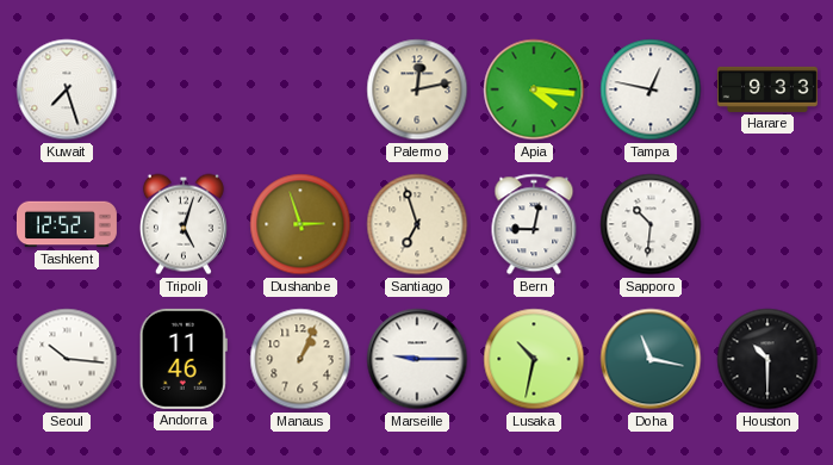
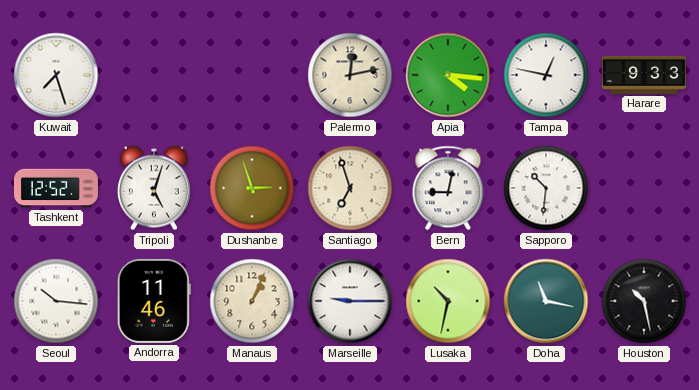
Houston: 10:30 -> 10:28 (644, 301)
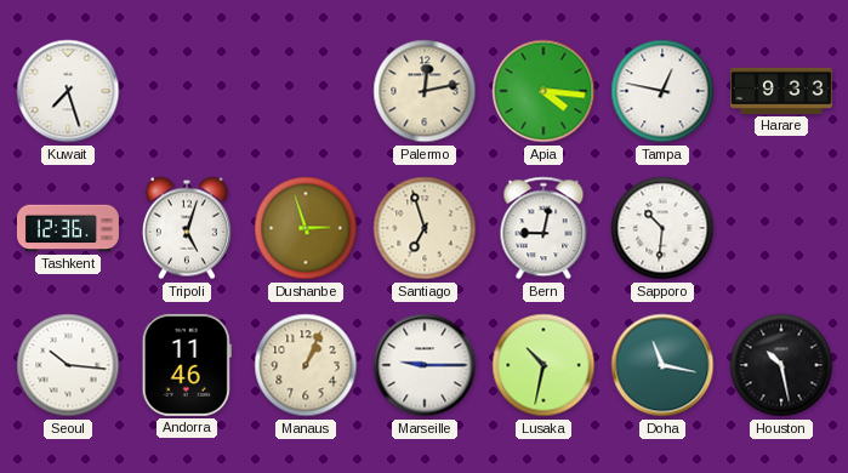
Tashkent: 12:52 -> 12:36 (68, 228)
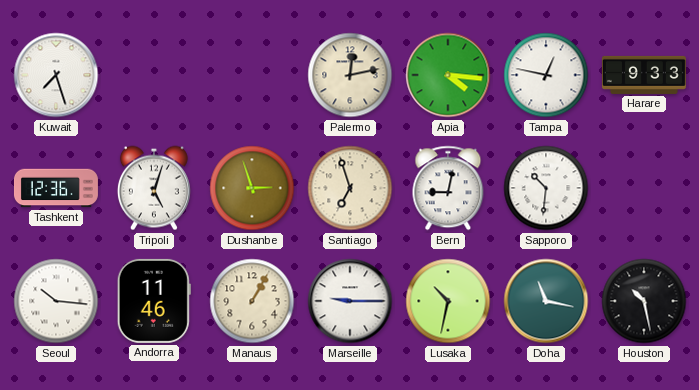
Manaus: 1:04 -> 1:05 (252, 301)
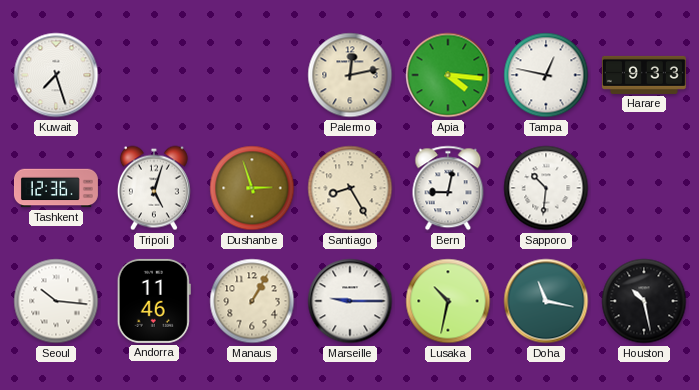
Santiago: 6:57 -> 8:25 (350, 188)
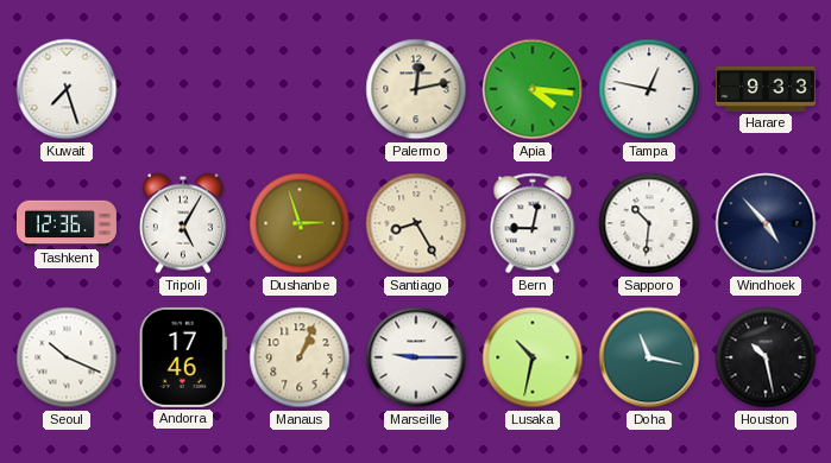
Tripoli: 5:03 -> 5:05 (183, 223)
Windhoek: none -> 4:53 (766, 223)
Seoul: 10:16 -> 10:19 (67, 357)
Andorra: 11:46 -> 17:46 (183, 357)
Manaus: 1:05 -> 1:04 (300, 357)
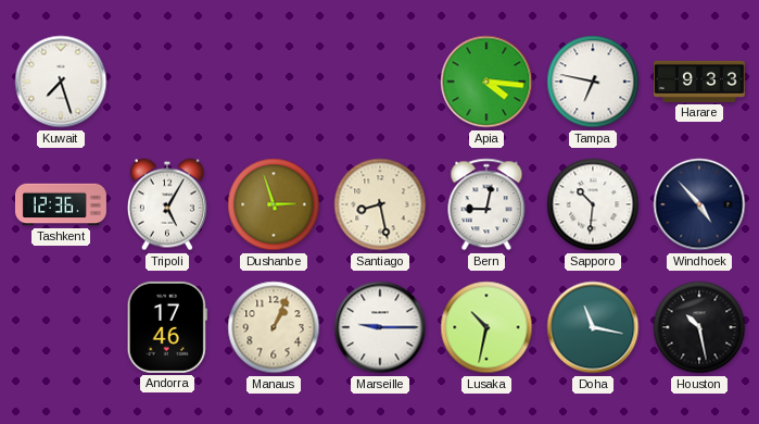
Palermo: 12:13 -> none (416, 89)
Tampa: 12:47 -> 6:47 (593, 82)
Santiago: 8:25 -> 8:28 (380, 204)
Seoul: 10:19 -> none (67, 357)
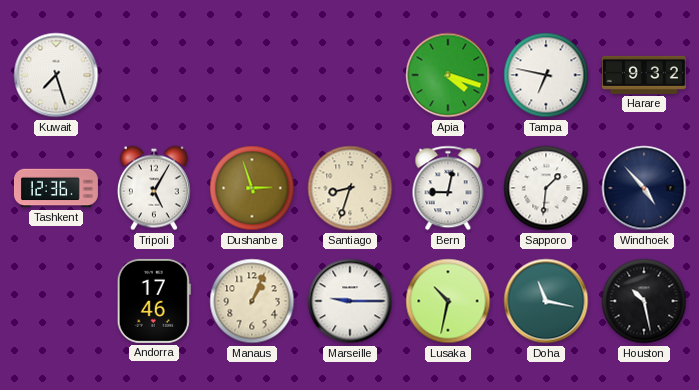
Apia: 4:16 -> 4:18 (448, 75)
Harare: 9:33 -> 9:32 (644, 75)
Santiago: 8:28 -> 8:33 (350, 188)
Sapporo: 10:31 -> 1:31 (546, 188)
